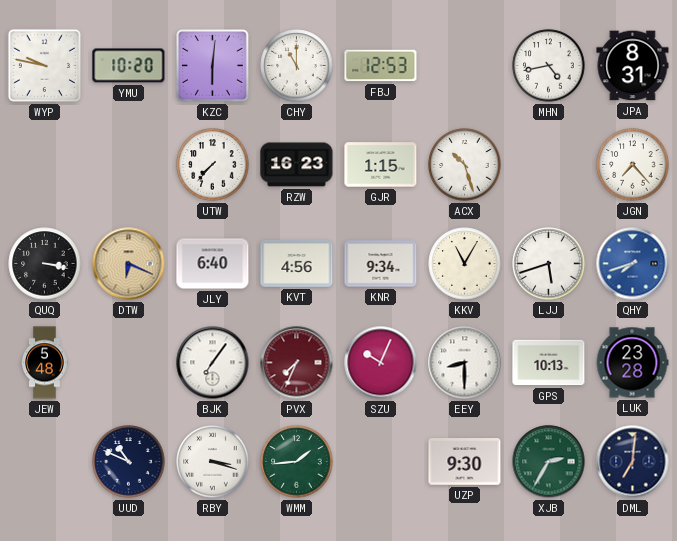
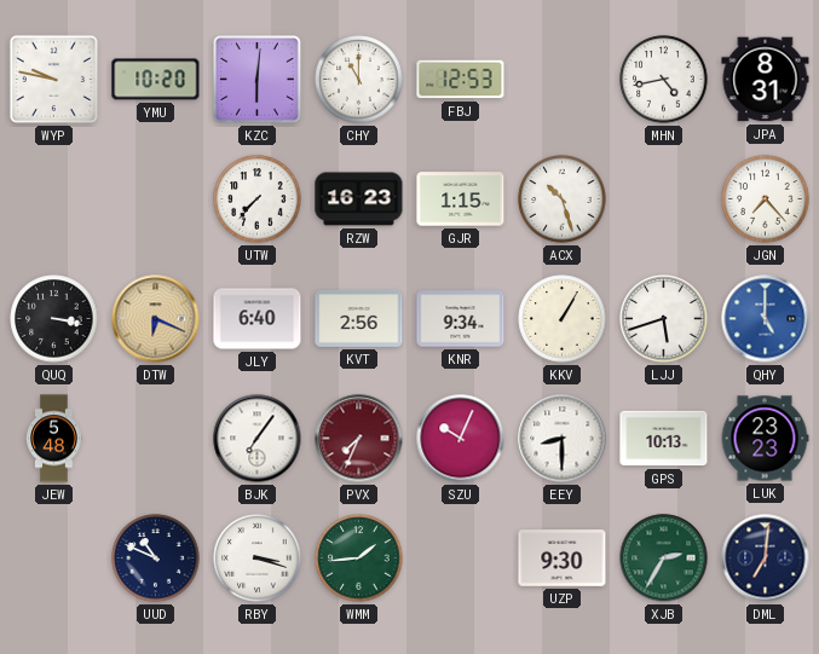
KVT: 4:56 -> 2:56 (359, 318)
KKV: 11:05 -> 1:05 (563, 319)
QHY: 7:42 -> 5:00 (766, 319)
LUK: 23:28 -> 23:23 (765, 439)
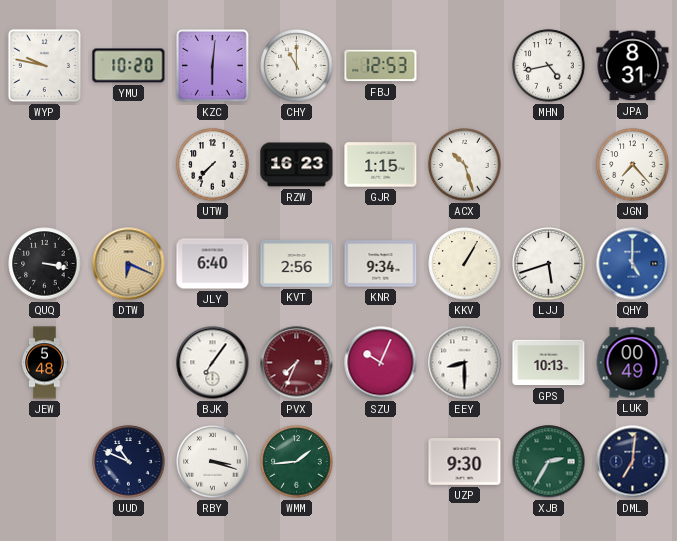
LUK: 23:23 -> 00:49 (632, 363)
